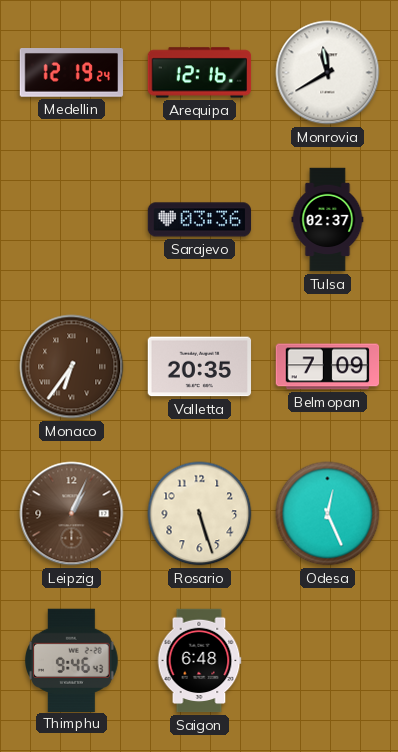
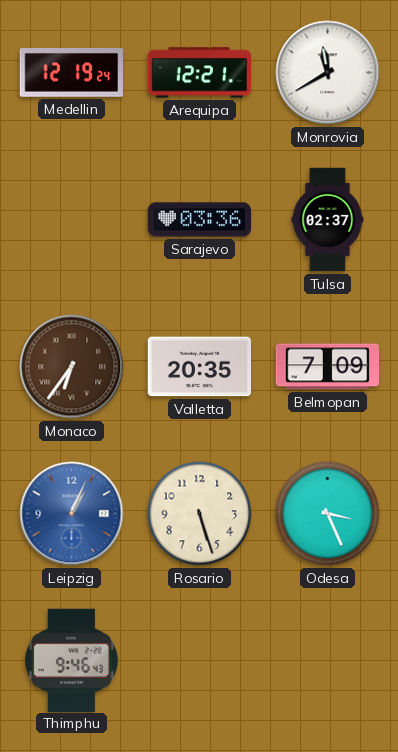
Arequipa: 12:16 -> 12:21 (200, 73)
Leipzig dial: brown -> blue (72, 514)
Odesa: 12:26 -> 3:26 (328, 514)
Saigon: 6:48 -> none (199, 661)
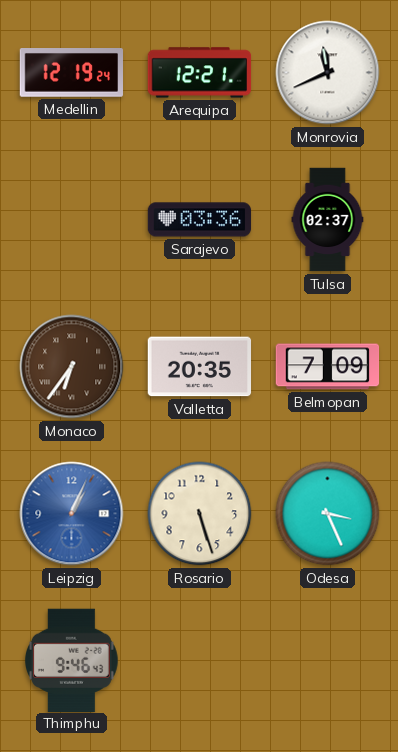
Monrovia: 11:40 -> 11:41 (328, 73)
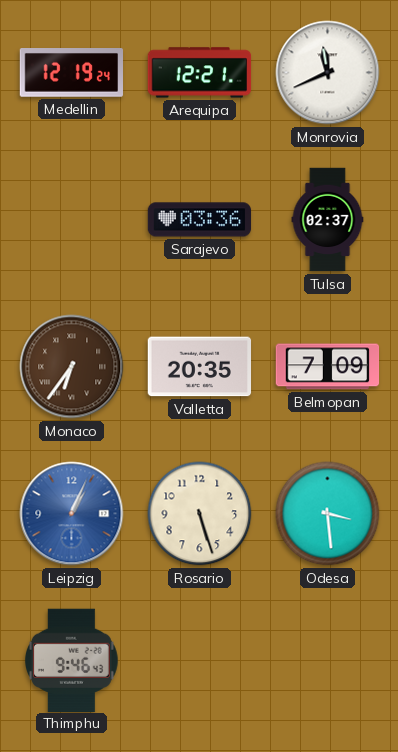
Odesa: 3:26 -> 3:29 (328, 514)
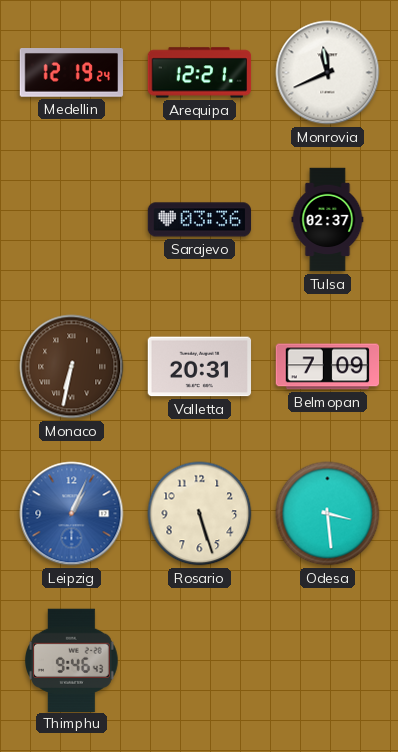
Monaco: 6:36 -> 6:32 (72, 367)
Valletta: 20:35 -> 20:31 (200, 367)
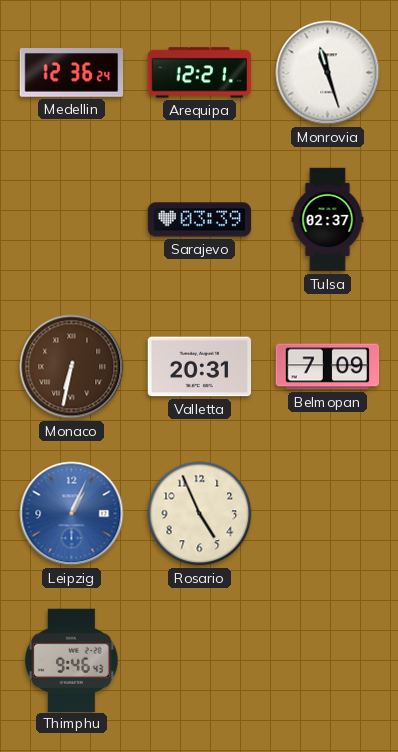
Medellin: 12:19 -> 12:36 (72, 73)
Monrovia: 11:41 -> 11:27 (328, 73)
Sarajevo: 03:36 -> 03:39 (200, 220)
Rosario: 5:27 -> 4:56 (200, 514)
Odesa: 3:29 -> none (328, 514)
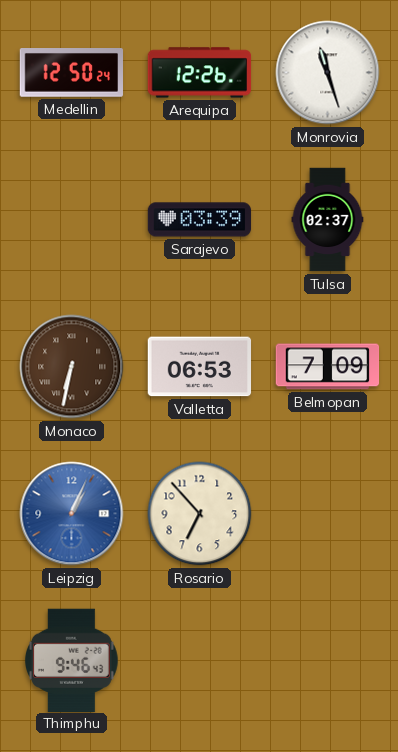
Medellin: 12:36 -> 12:50 (72, 73)
Arequipa: 12:21 -> 12:26 (200, 73)
Valletta: 20:31 -> 06:53 (200, 367)
Rosario: 4:56 -> 6:53 (200, 514)
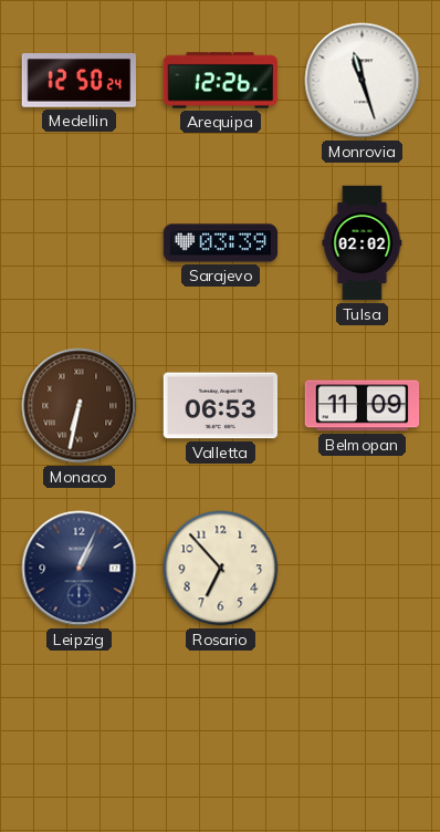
Tulsa: 02:37 -> 02:02 (363, 243)
Belmopan: 7:09 -> 11:09 (363, 406)
Leipzig dial: blue -> navy (80, 569)
Thimphu: 9:46 -> none (72, 660)
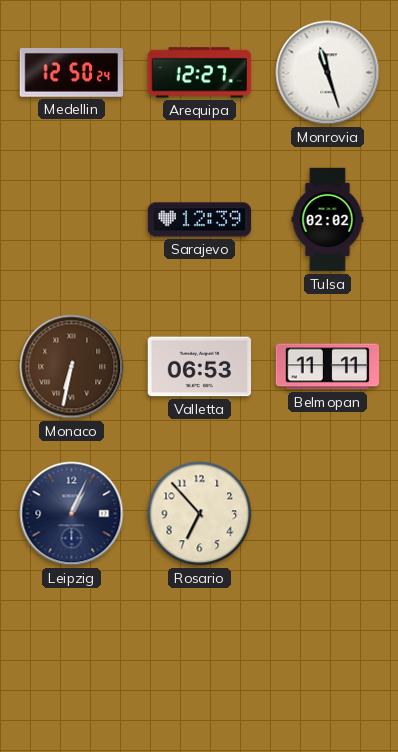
Arequipa: 12:26 -> 12:27 (200, 73)
Sarajevo: 03:39 -> 12:39 (200, 220)
Belmopan: 11:09 -> 11:11 (328, 367)
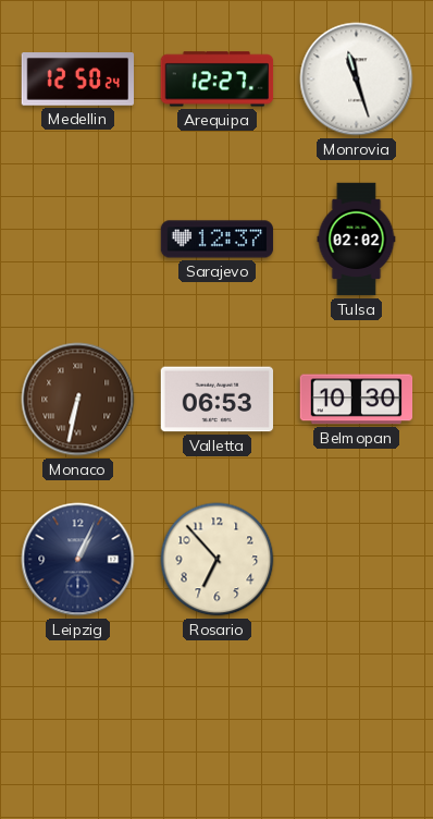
Sarajevo: 12:39 -> 12:37 (218, 240)
Belmopan: 11:11 -> 10:30 (357, 400)
